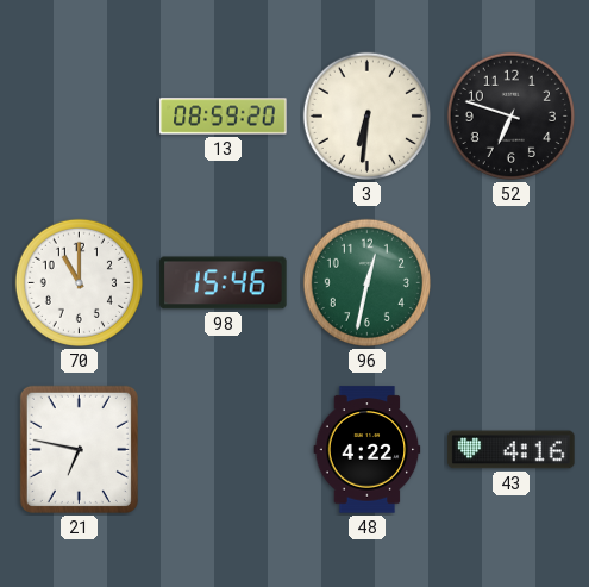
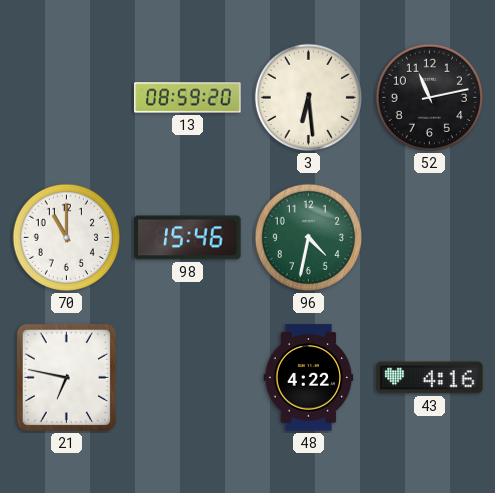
3: 6:31 -> 6:29 (308, 97)
52: 6:48 -> 11:13 (429, 97)
96: 12:32 -> 4:32 (308, 237)
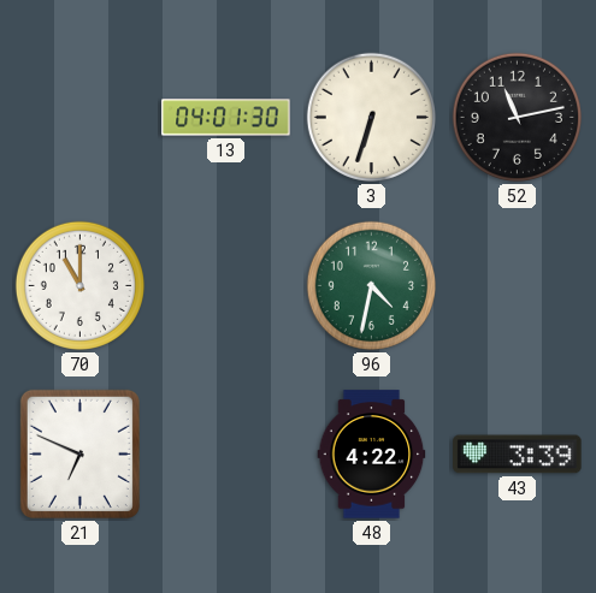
13: 08:59 -> 04:01 (226, 118)
3: 6:29 -> 6:33 (371, 117)
98: 15:46 -> none (188, 238)
21: 6:47 -> 6:49 (79, 453)
43: 4:16 -> 3:39 (518, 455)
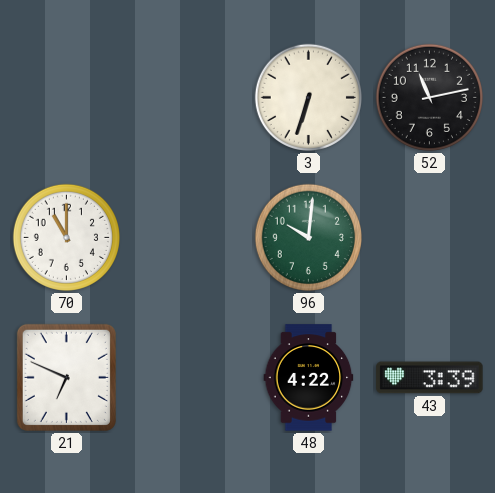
13: 04:01 -> none (226, 118)
96: 4:32 -> 10:01 (308, 237)
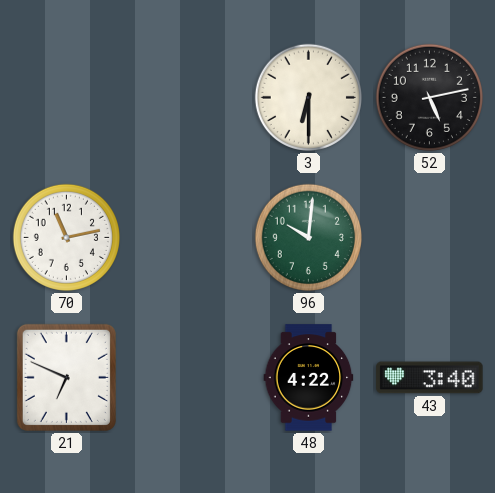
3: 6:33 -> 6:30 (308, 97)
52: 11:13 -> 5:13 (429, 97)
70: 11:00 -> 11:13 (66, 237)
43: 3:39 -> 3:40 (430, 378)
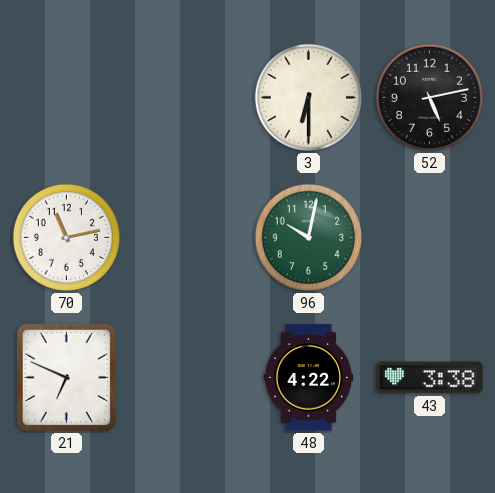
96: 10:01 -> 10:02 (308, 237)
43: 3:40 -> 3:38 (430, 378)
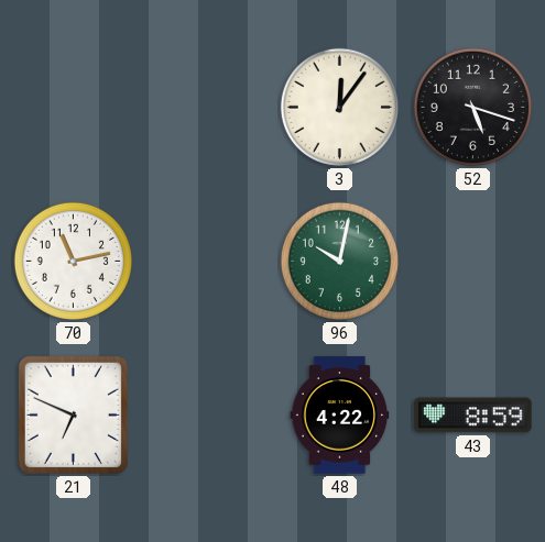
3: 6:30 -> 12:06 (339, 107)
52: 5:13 -> 5:18 (472, 107)
43: 3:38 -> 8:59 (473, 416)
